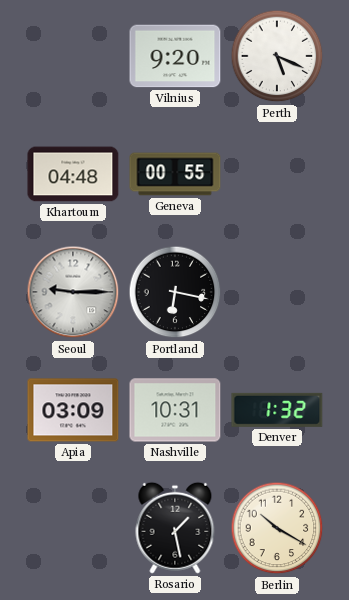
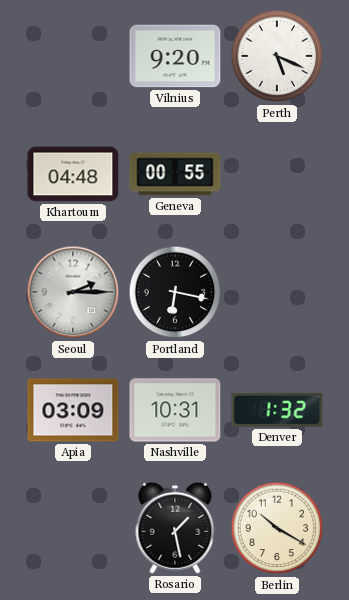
Seoul: 9:15 -> 2:15 (73, 292)
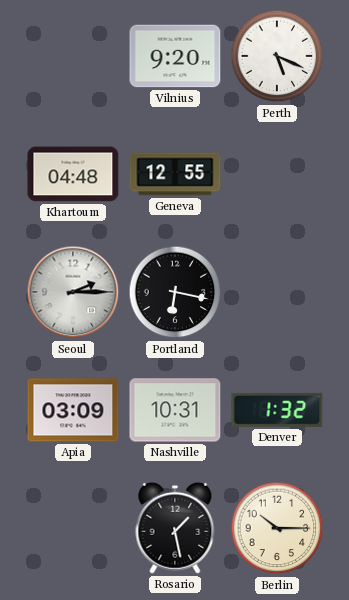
Geneva: 00:55 -> 12:55 (175, 174)
Berlin: 10:20 -> 10:15 (277, 528)
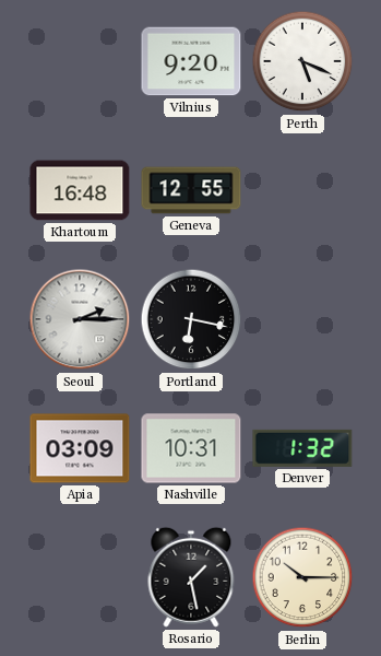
Khartoum: 04:48 -> 16:48 (80, 190)
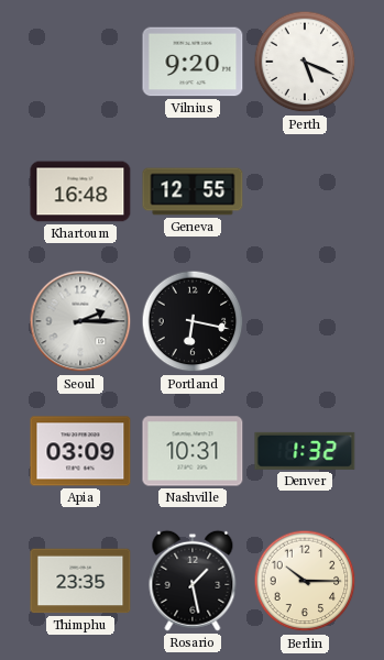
Thimphu: none -> 23:35 (80, 581)
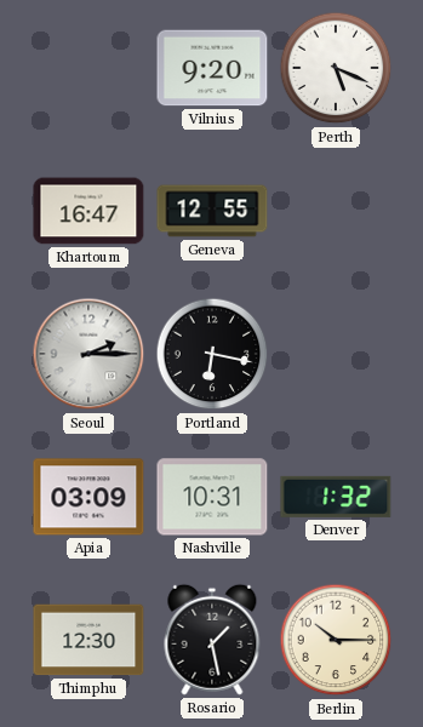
Khartoum: 16:48 -> 16:47 (88, 211)
Thimphu: 23:35 -> 12:30 (88, 640)
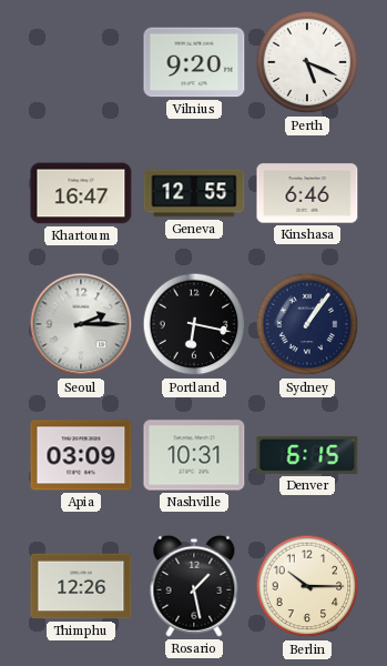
Kinshasa: none -> 6:46 (307, 193)
Sydney: none -> 1:06 (307, 324)
Denver: 1:32 -> 6:15 (307, 455)
Thimphu: 12:30 -> 12:26 (81, 586)
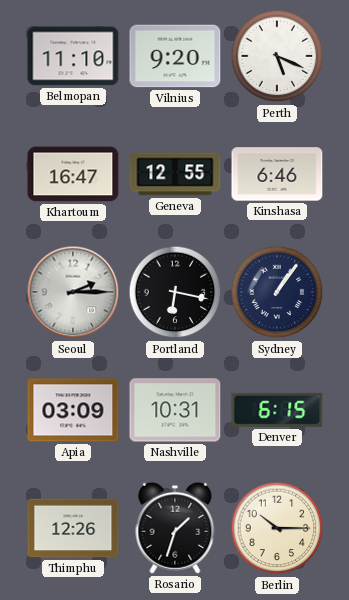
Belmopan: none -> 11:10 (73, 56)
Rosario: 1:28 -> 1:33 (175, 528)
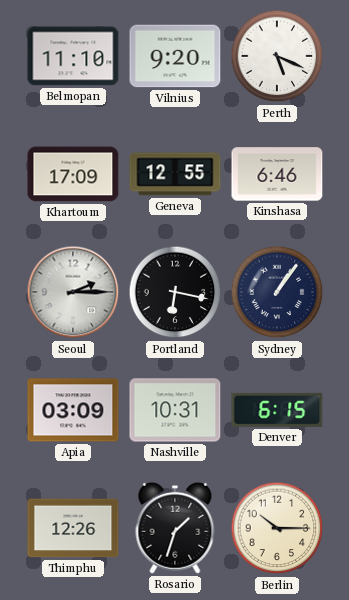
Khartoum: 16:47 -> 17:09 (73, 174)
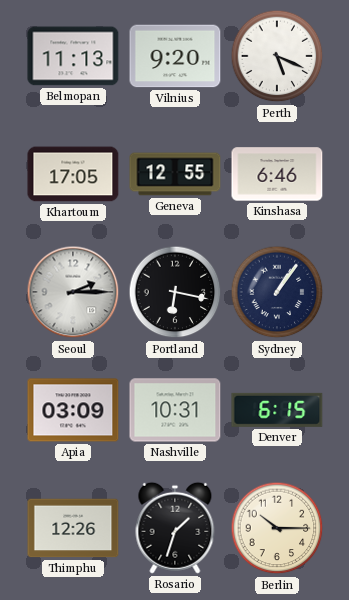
Belmopan: 11:10 -> 11:13 (73, 56)
Khartoum: 17:09 -> 17:05 (73, 174)
